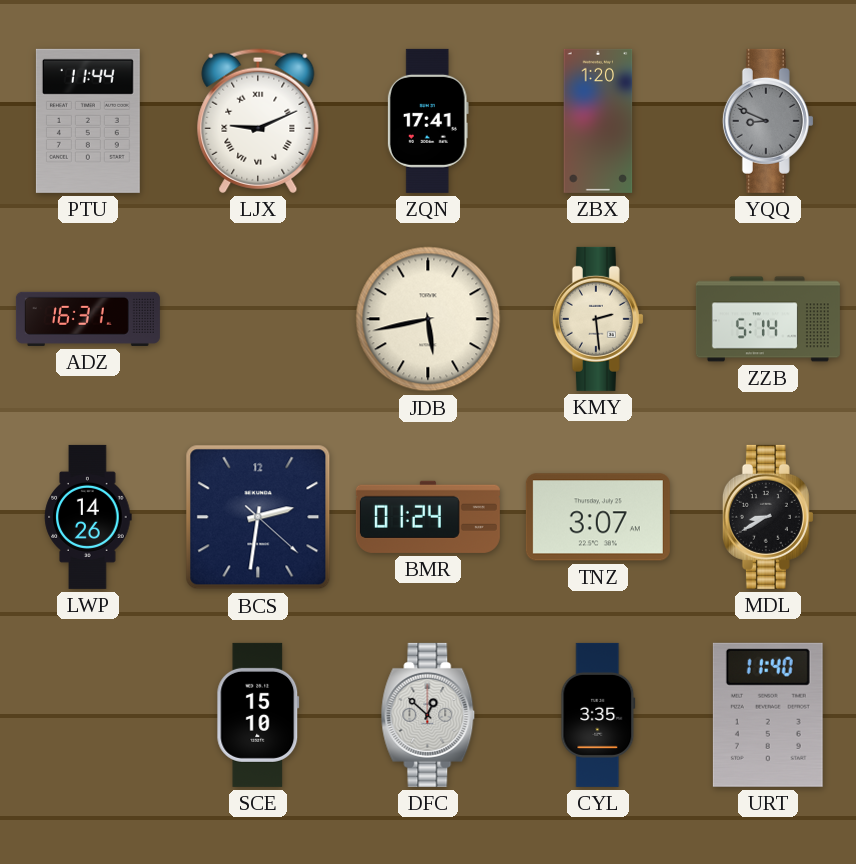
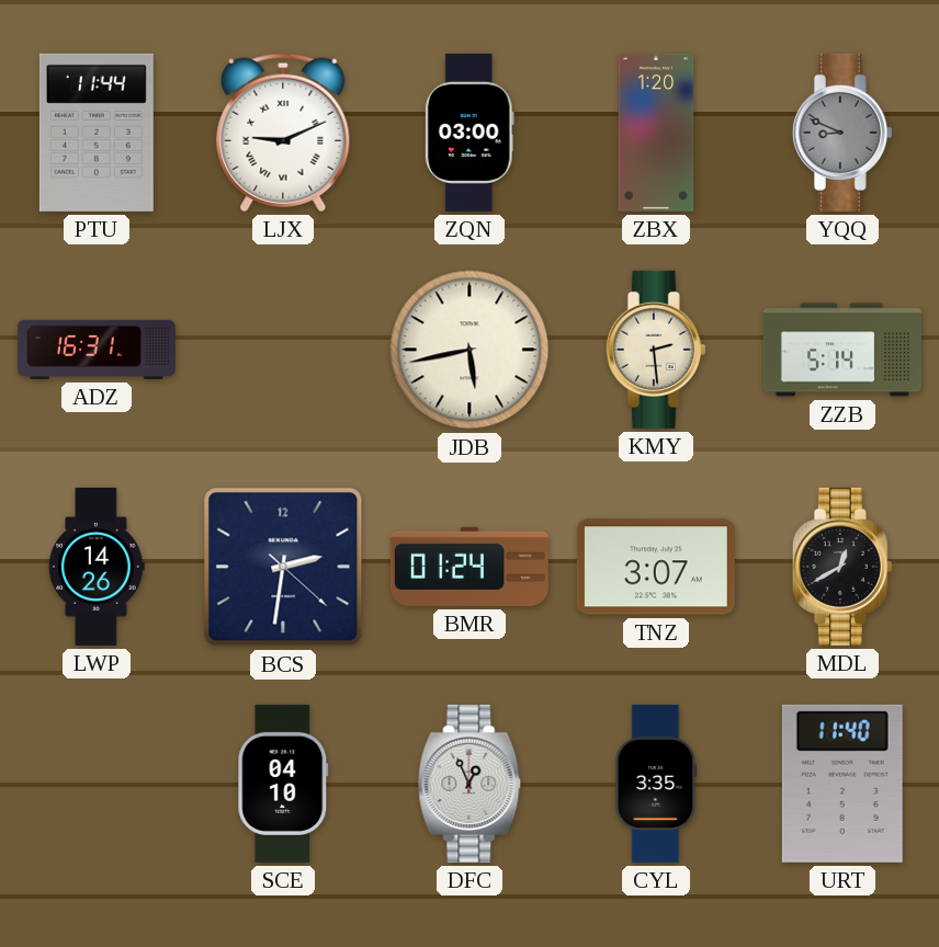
ZQN: 17:41 -> 03:00 (470, 133)
MDL: 8:40 -> 12:40 (842, 567)
SCE: 15:10 -> 04:10 (283, 784)
DFC: 12:52 -> 12:56 (470, 784)
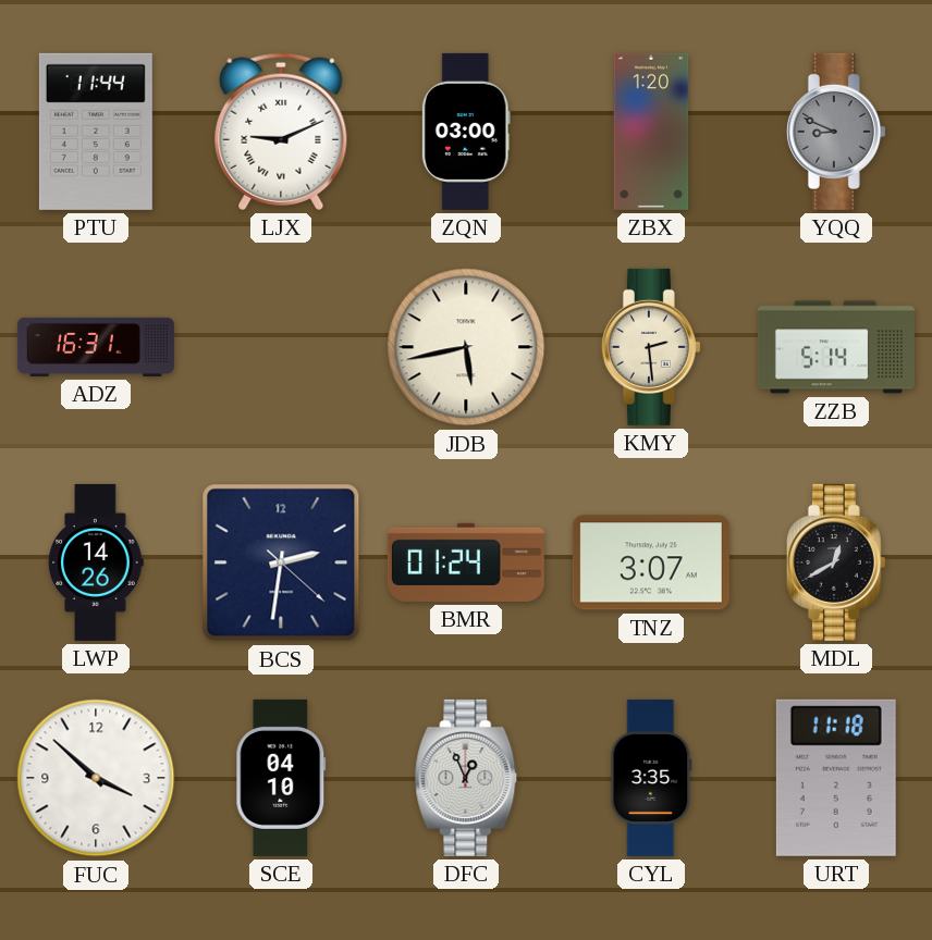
FUC: none -> 3:52 (96, 778)
URT: 11:40 -> 11:18 (836, 778)
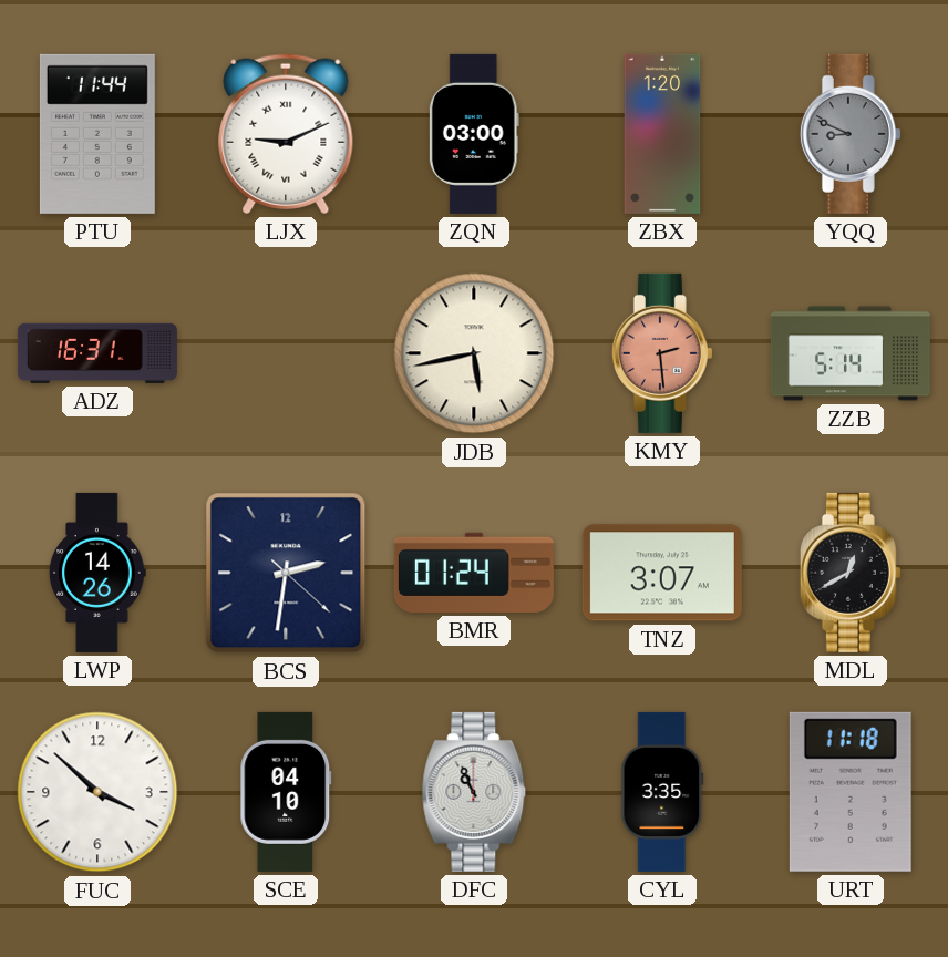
KMY dial: cream -> salmon (662, 353)
DFC: 12:56 -> 10:56 (474, 792)
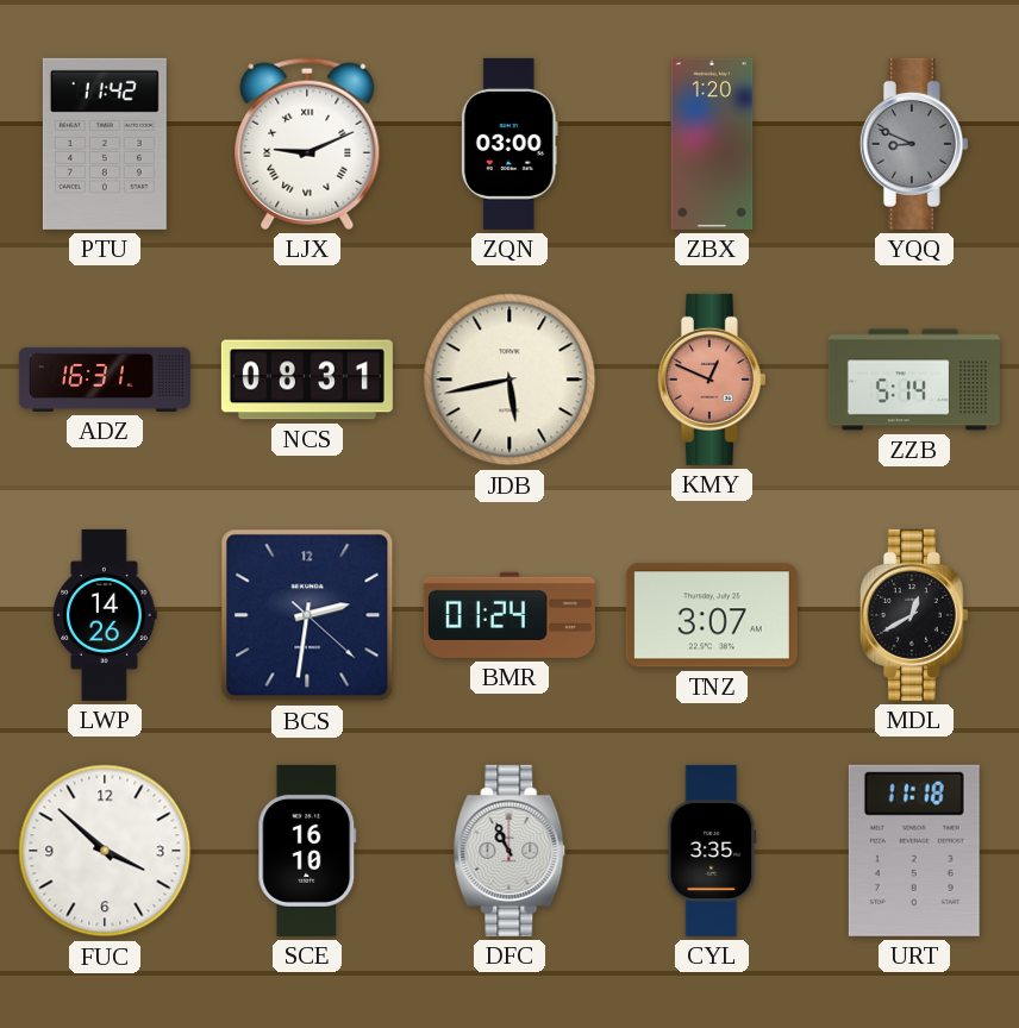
PTU: 11:44 -> 11:42 (105, 144)
NCS: none -> 08:31 (307, 380)
KMY: 2:29 -> 12:49 (712, 380)
SCE: 04:10 -> 16:10 (307, 851)
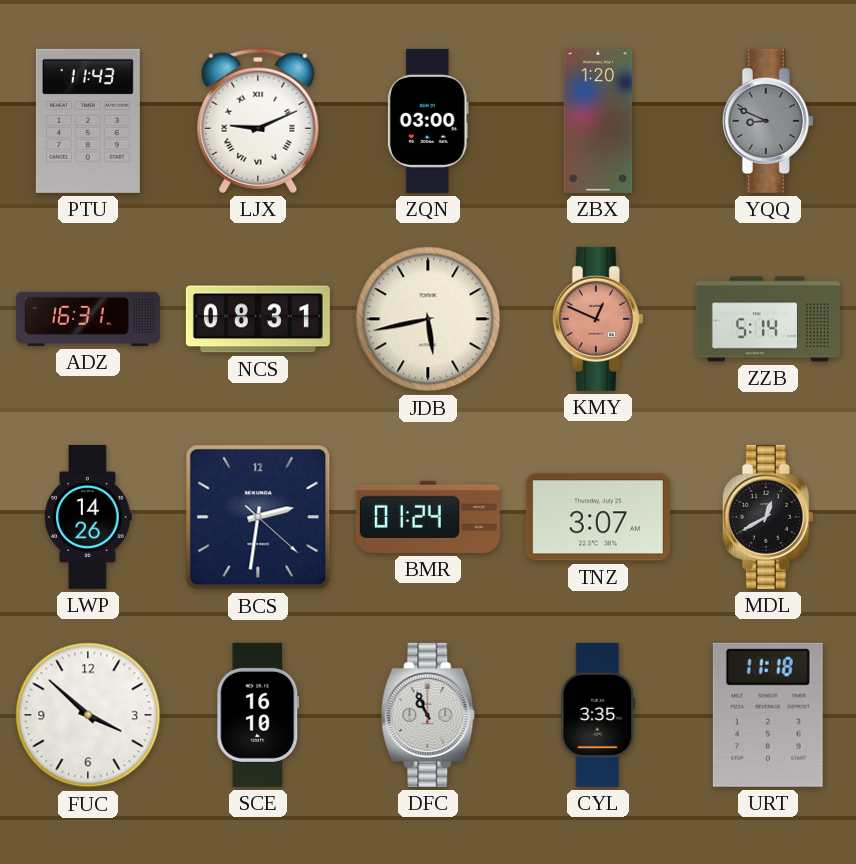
PTU: 11:42 -> 11:43 (88, 121)
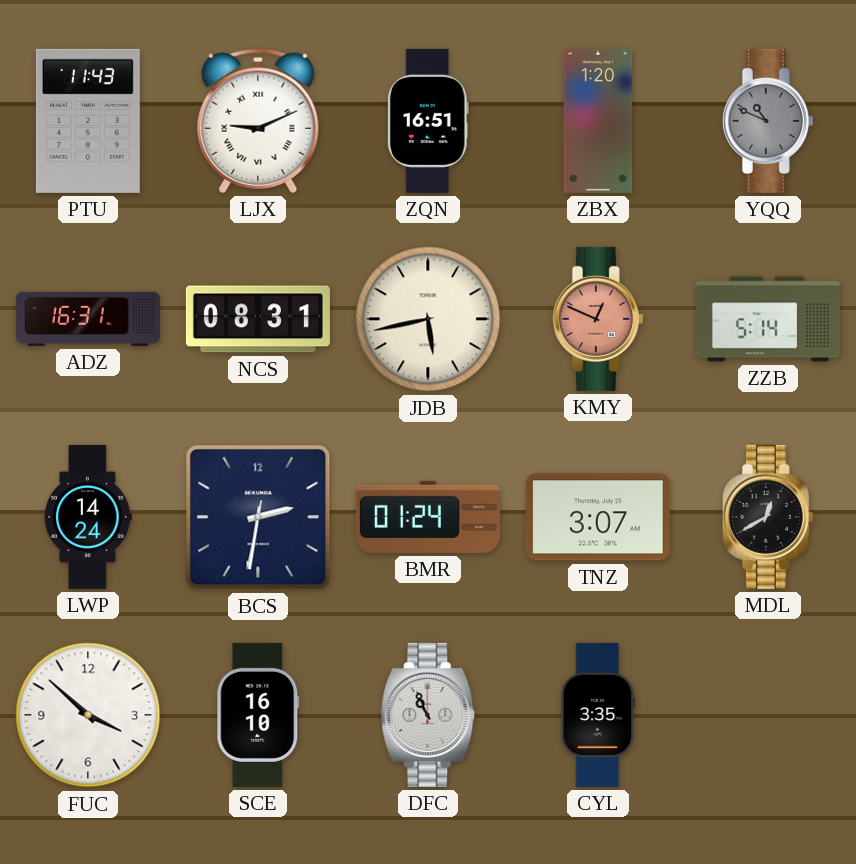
ZQN: 03:00 -> 16:51 (428, 121)
YQQ: 8:49 -> 10:49 (768, 121)
LWP: 14:26 -> 14:24 (88, 517)
BCS: 2:31:22 -> 2:31:32 (258, 517)
URT: 11:18 -> none (768, 715)
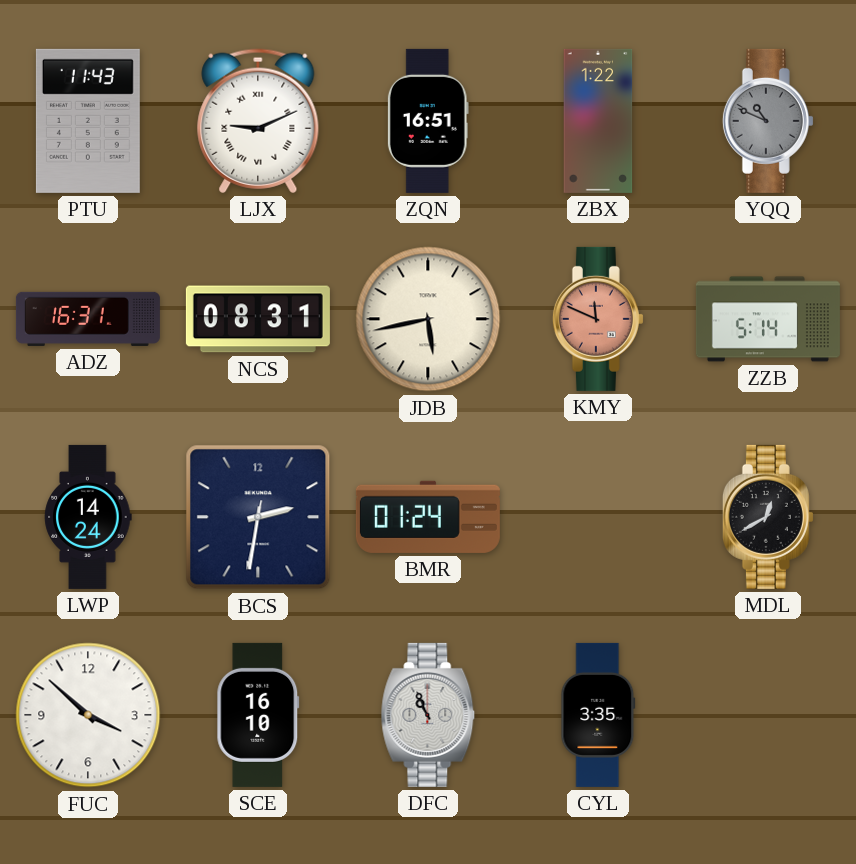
ZBX: 1:20 -> 1:22 (598, 121)
KMY: 12:49 -> 11:49 (598, 319)
TNZ: 3:07 -> none (598, 517)
